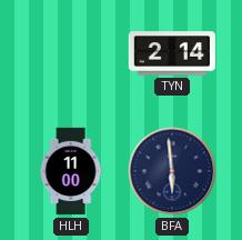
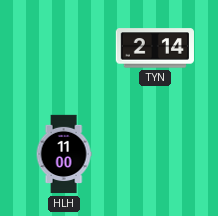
BFA: 5:59 -> none (172, 171)
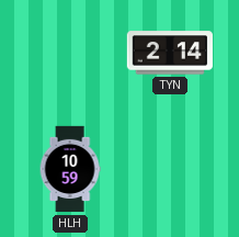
HLH: 11:00 -> 10:59 (70, 169)
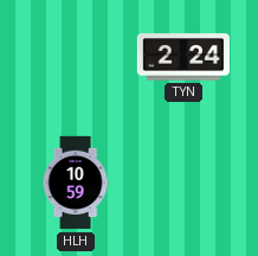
TYN: 2:14 -> 2:24 (183, 57)
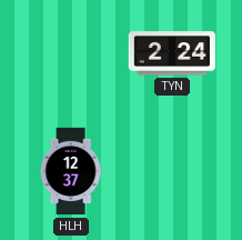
HLH: 10:59 -> 12:37 (71, 171)
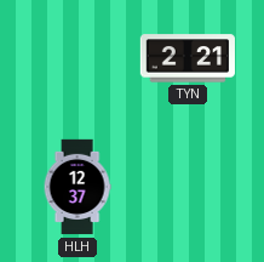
TYN: 2:24 -> 2:21 (188, 58)
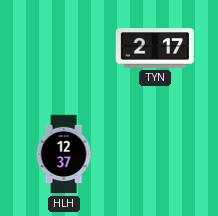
TYN: 2:21 -> 2:17 (155, 48)
